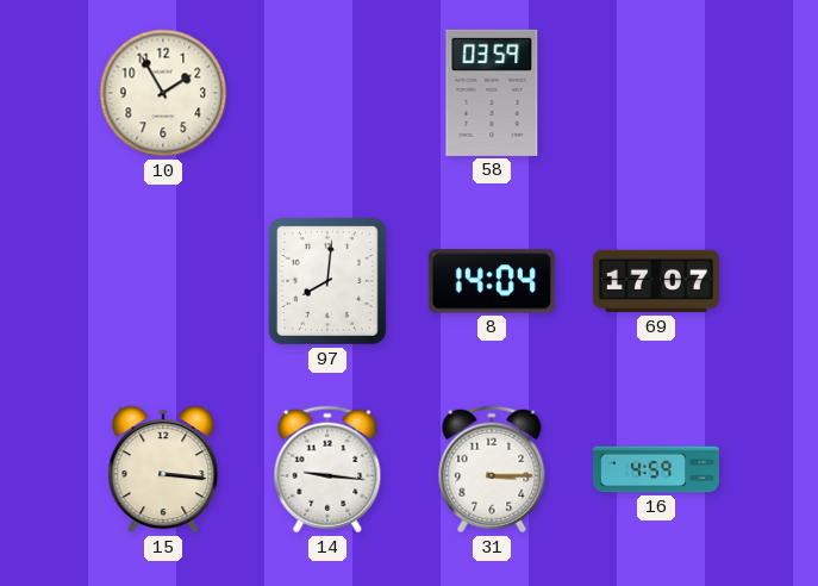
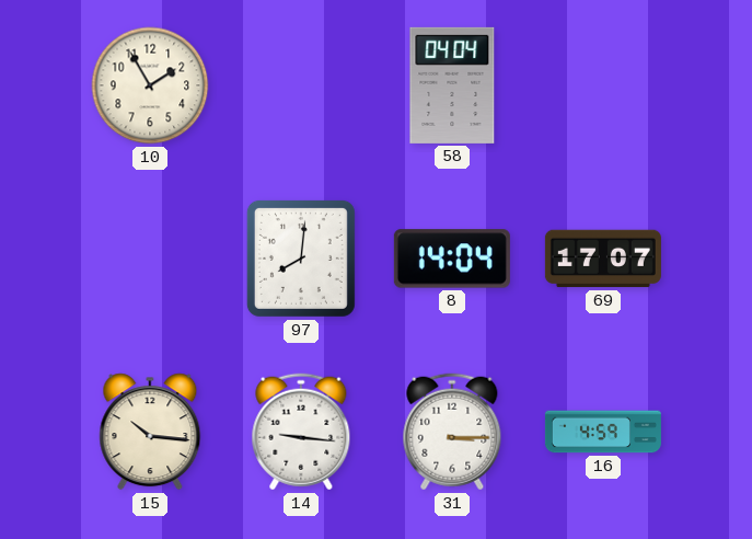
58: 03:59 -> 04:04 (452, 85)
15: 3:16 -> 10:16 (150, 432)
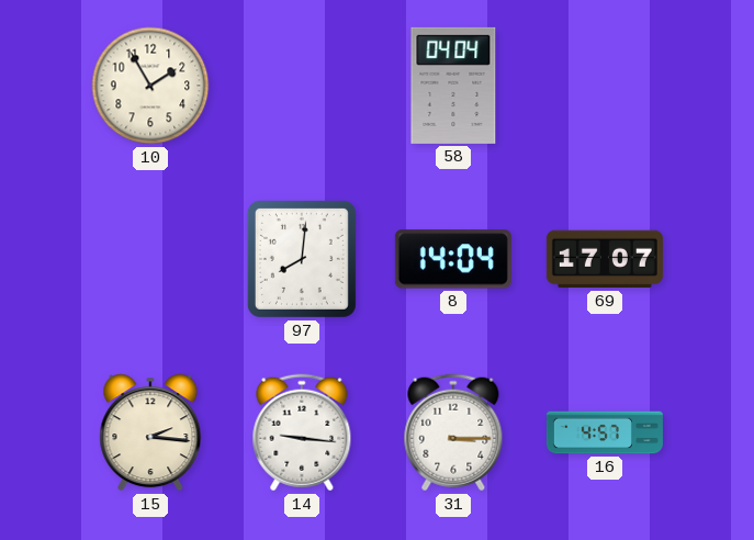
15: 10:16 -> 2:16 (150, 432)
16: 4:59 -> 4:57 (605, 432)
